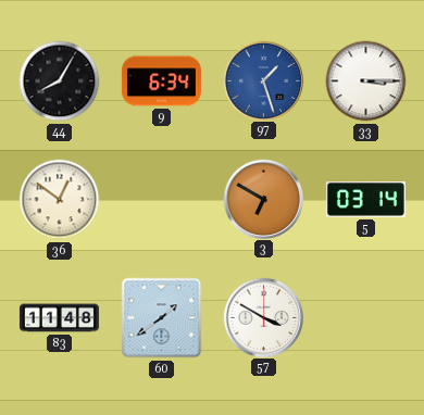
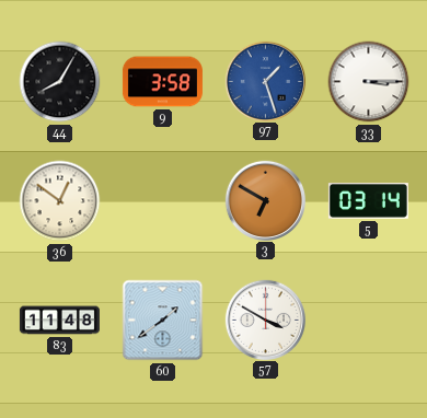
9: 6:34 -> 3:58 (162, 82)
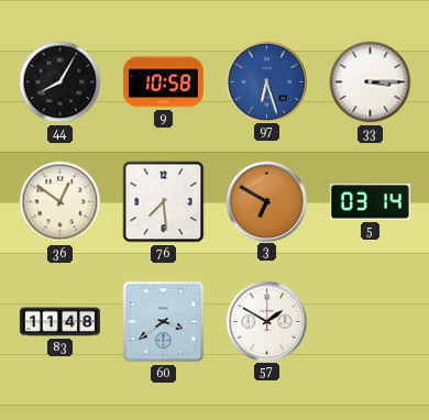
9: 3:58 -> 10:58 (163, 82)
97: 1:27 -> 6:27 (266, 81)
76: none -> 7:29 (164, 202)
60: 1:39 -> 3:39 (164, 322)
57: 3:50 -> 1:50 (266, 321)
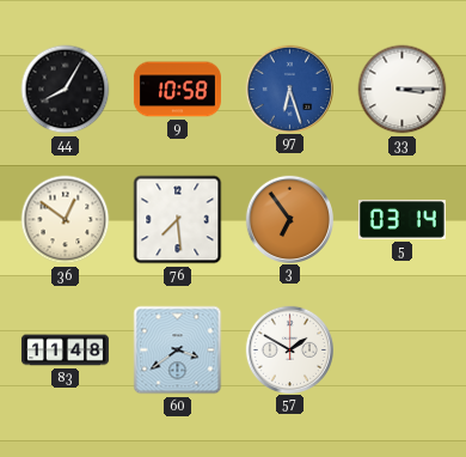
3: 6:50 -> 6:54 (289, 219)
